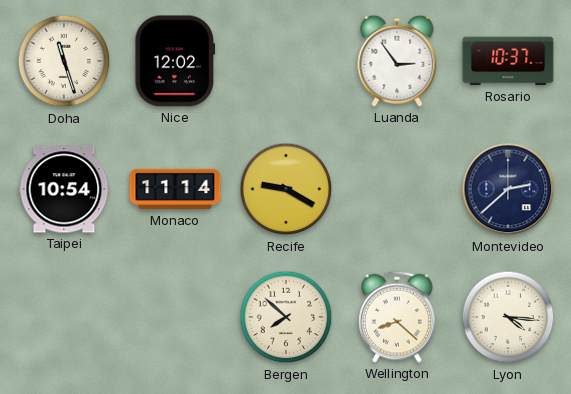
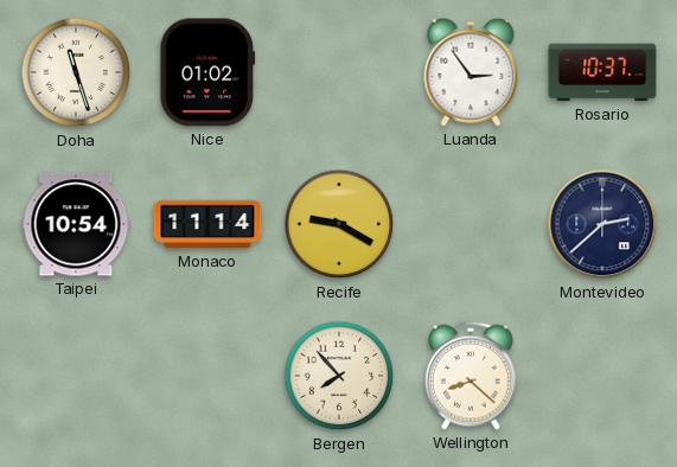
Nice: 12:02 -> 01:02 (207, 72)
Bergen: 7:52 -> 7:53 (339, 376)
Lyon: 4:16 -> none (508, 317)
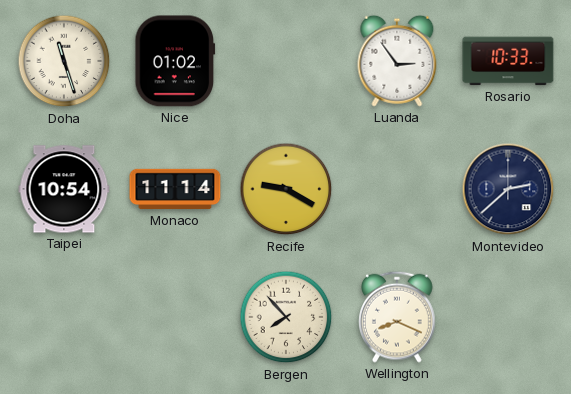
Rosario: 10:37 -> 10:33 (508, 61)
Wellington: 8:22 -> 8:19 (398, 317)
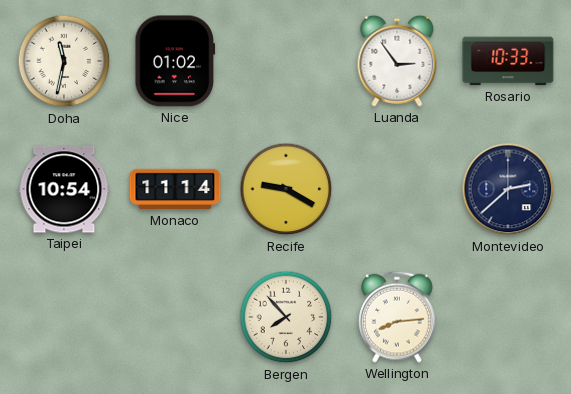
Doha: 11:27 -> 11:32 (64, 61)
Wellington: 8:19 -> 8:14 (398, 317)
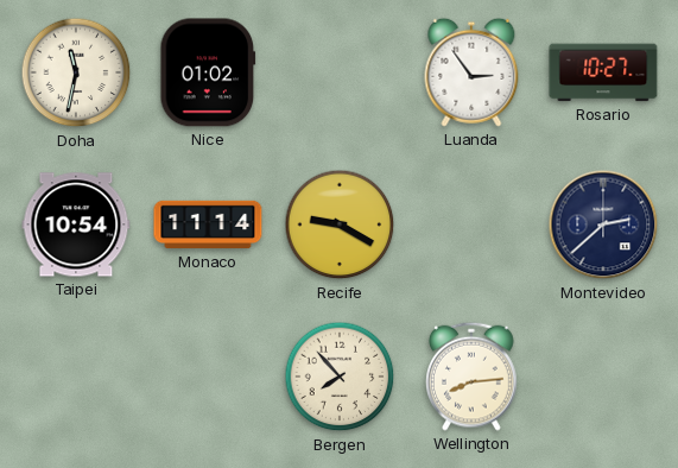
Rosario: 10:33 -> 10:27 (603, 72)
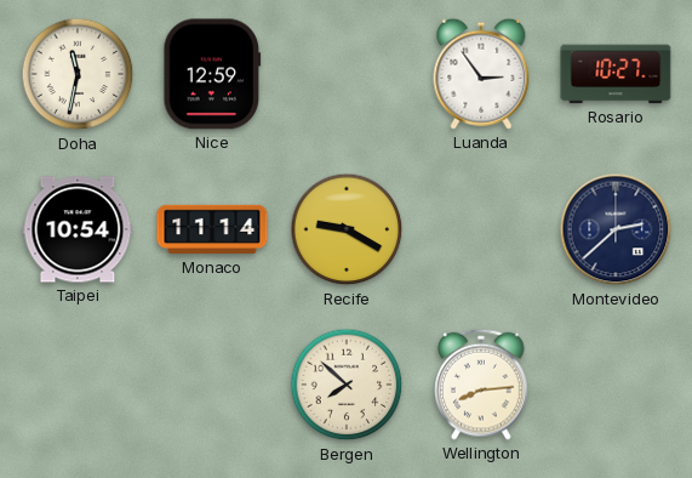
Nice: 01:02 -> 12:59 (212, 74)
Bergen: 7:53 -> 7:52 (347, 385)
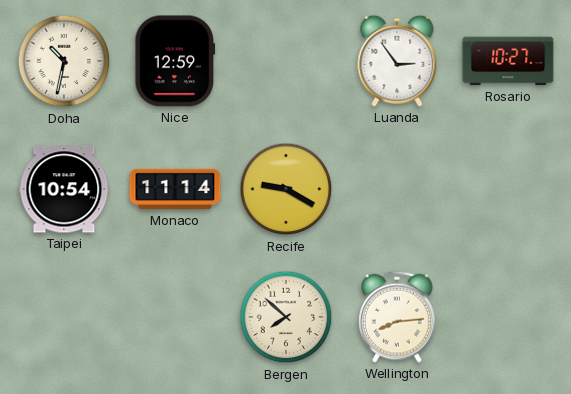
Doha: 11:32 -> 10:32 (64, 61)
Montevideo: 2:38 -> none (616, 229)
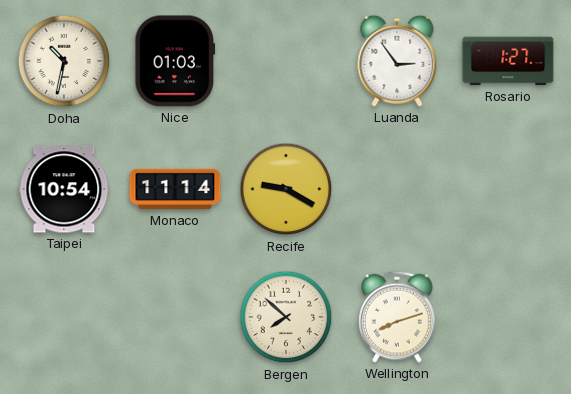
Nice: 12:59 -> 01:03 (175, 61)
Rosario: 10:27 -> 1:27 (508, 61)
Wellington: 8:14 -> 8:12 (398, 317)
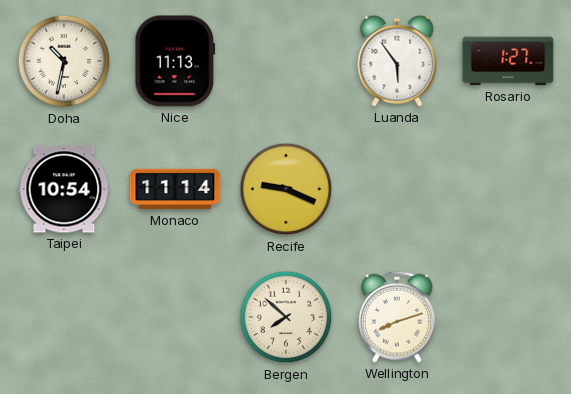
Nice: 01:03 -> 11:13 (175, 61)
Luanda: 2:54 -> 5:54 (397, 61)
Recife: 9:20 -> 9:19 (286, 189)
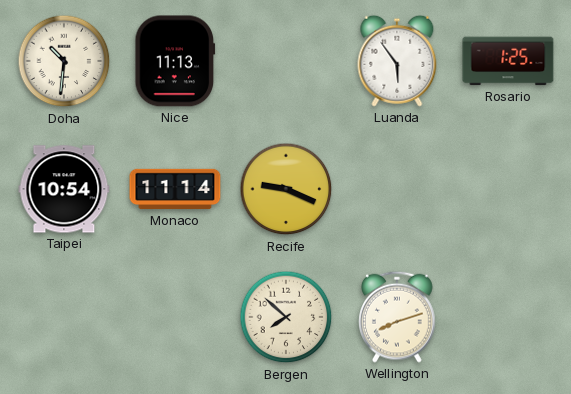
Doha: 10:32 -> 10:31 (64, 61)
Rosario: 1:27 -> 1:25 (508, 61)
